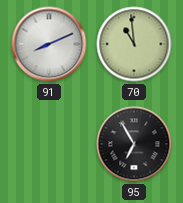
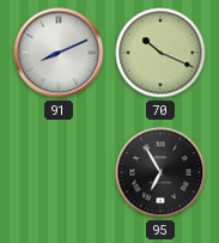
70: 10:59 -> 10:19 (160, 53)
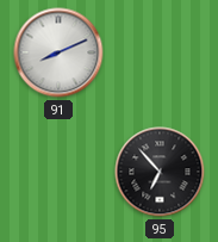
70: 10:19 -> none (160, 53)
95: 6:55 -> 6:53 (160, 172)
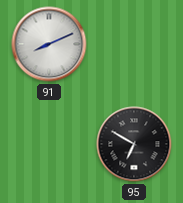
95: 6:53 -> 6:50 (134, 144)
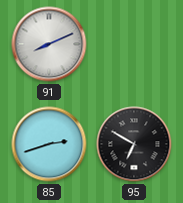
85: none -> 2:42 (49, 144)
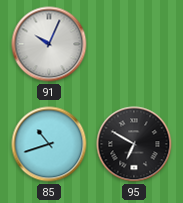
91: 8:11 -> 10:04 (49, 44)
85: 2:42 -> 10:42 (49, 144)
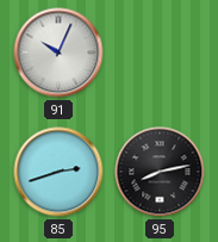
85: 10:42 -> 2:42 (58, 172)
95: 6:50 -> 8:13 (160, 172)
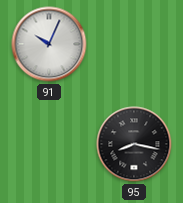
85: 2:42 -> none (58, 172)
95: 8:13 -> 8:17 (134, 144)
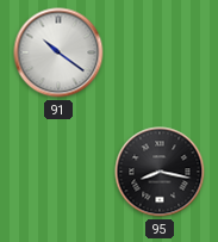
91: 10:04 -> 10:21 (58, 52)
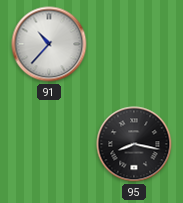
91: 10:21 -> 10:37 (49, 44)
